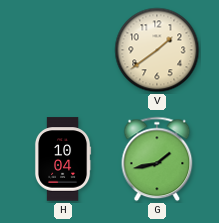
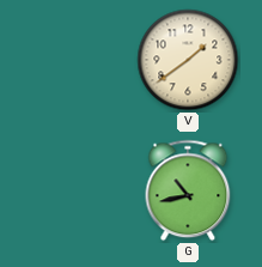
H: 10:04 -> none (63, 159)
G: 1:43 -> 10:43 (188, 190)
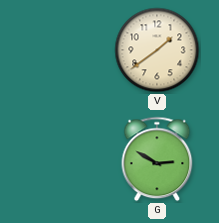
G: 10:43 -> 2:50 (157, 159)
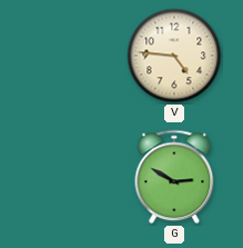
V: 1:39 -> 4:46 (174, 56)
